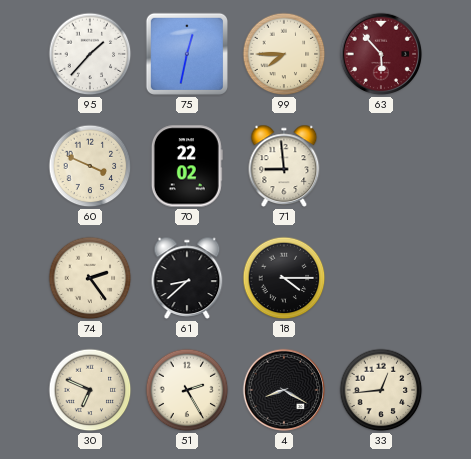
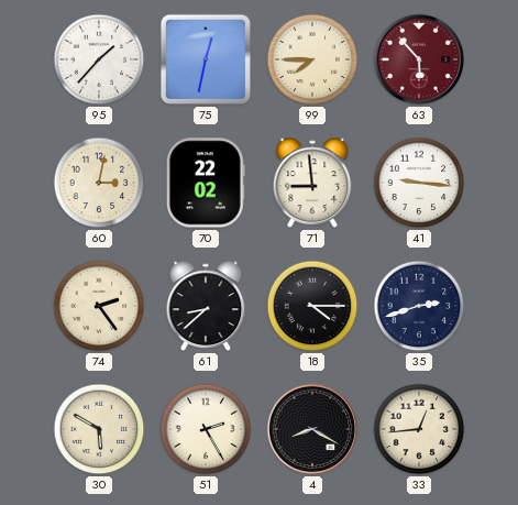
60: 3:49 -> 3:02 (99, 183)
41: none -> 9:16 (419, 183)
35: none -> 2:42 (419, 306)
30: 6:49 -> 5:50 (99, 429)
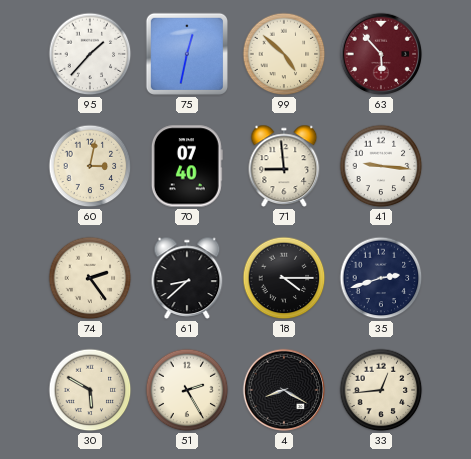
99: 7:45 -> 4:52 (284, 54)
70: 22:02 -> 07:40 (187, 166)
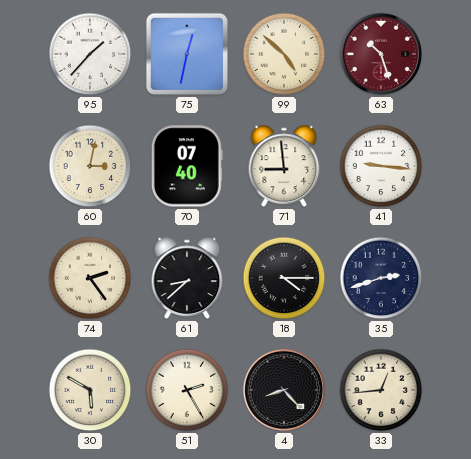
63: 5:53 -> 10:27 (381, 54)
4: 8:20 -> 8:23 (284, 390)
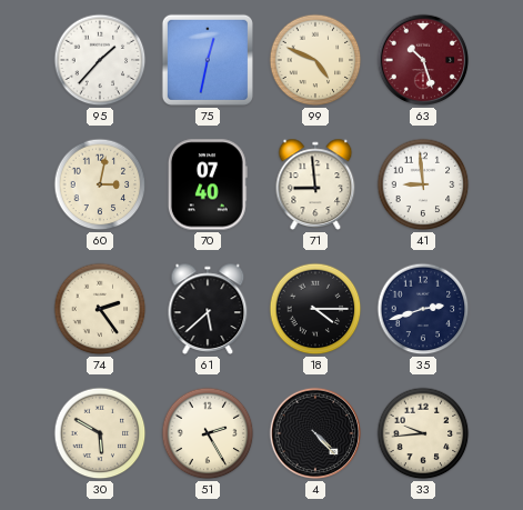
99: 4:52 -> 4:49 (315, 60)
41: 9:16 -> 8:59 (423, 184)
61: 8:38 -> 5:38 (208, 309)
4: 8:23 -> 4:23 (315, 433)
33: 12:44 -> 9:44 (423, 433)
